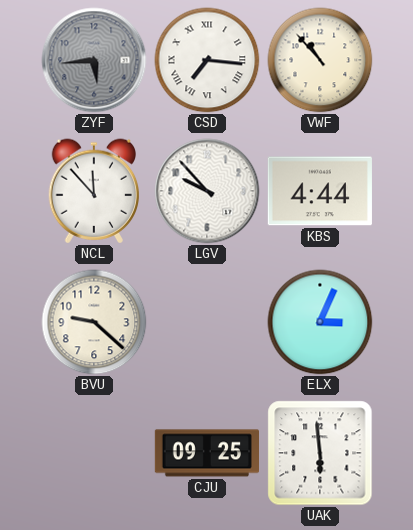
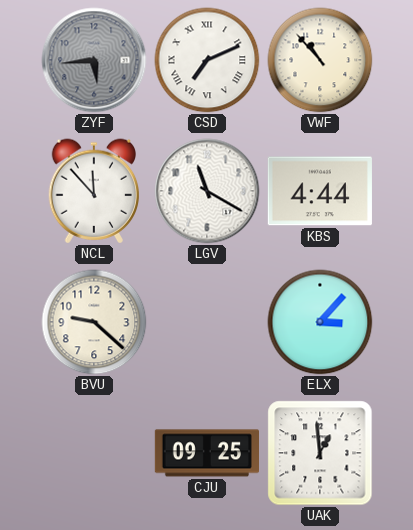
CSD: 7:16 -> 7:11 (207, 60)
LGV: 9:53 -> 11:20 (207, 191)
ELX: 3:04 -> 3:07 (320, 322)
UAK: 5:59 -> 12:59 (320, 453)
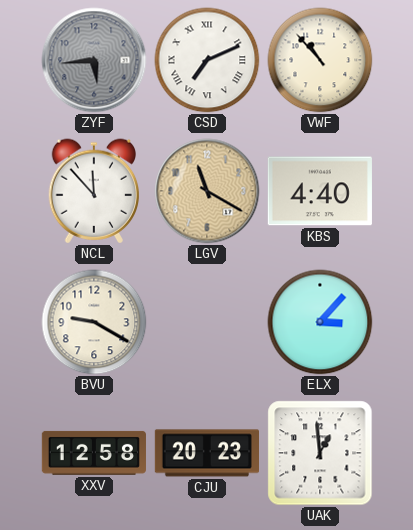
LGV dial: white -> champagne (207, 191)
KBS: 4:44 -> 4:40 (320, 191)
BVU: 9:22 -> 9:20 (94, 322)
XXV: none -> 12:58 (93, 453)
CJU: 09:25 -> 20:23 (206, 453)
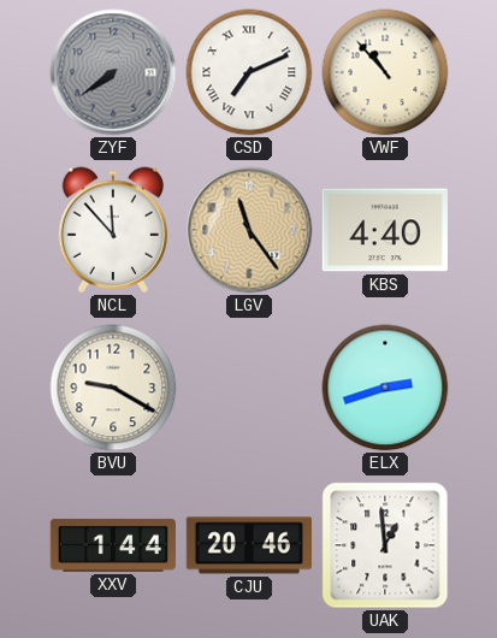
ZYF: 5:44 -> 7:39 (113, 72)
LGV: 11:20 -> 11:24 (249, 230)
ELX: 3:07 -> 2:42 (385, 388)
XXV: 12:58 -> 1:44 (112, 545)
CJU: 20:23 -> 20:46 (248, 545)
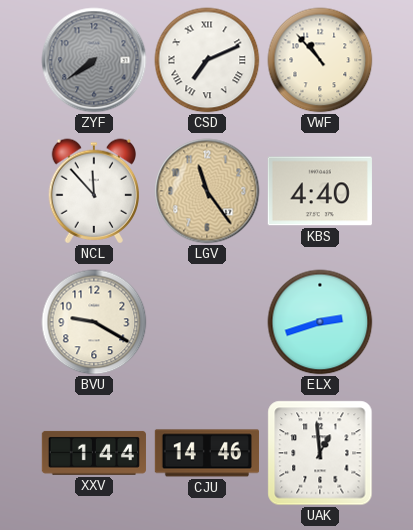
CJU: 20:46 -> 14:46 (206, 453)
